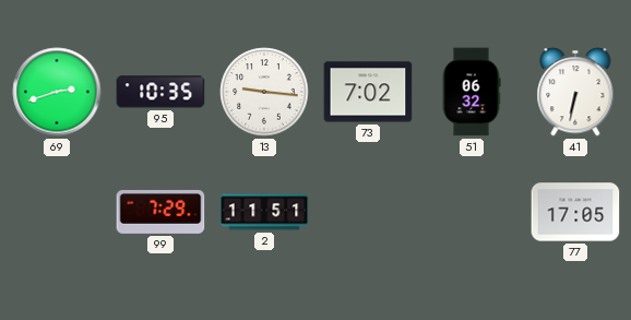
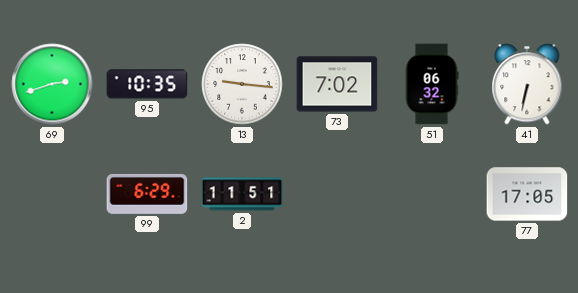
99: 7:29 -> 6:29 (147, 194)
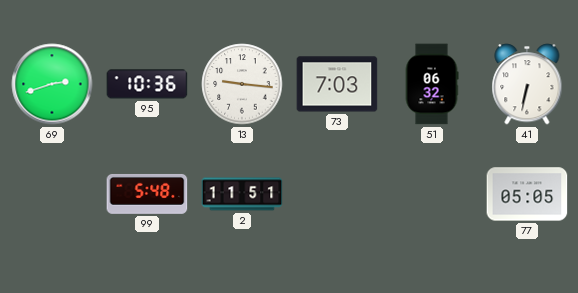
95: 10:35 -> 10:36 (147, 84)
73: 7:02 -> 7:03 (337, 84)
99: 6:29 -> 5:48 (147, 194)
77: 17:05 -> 05:05 (527, 194)
